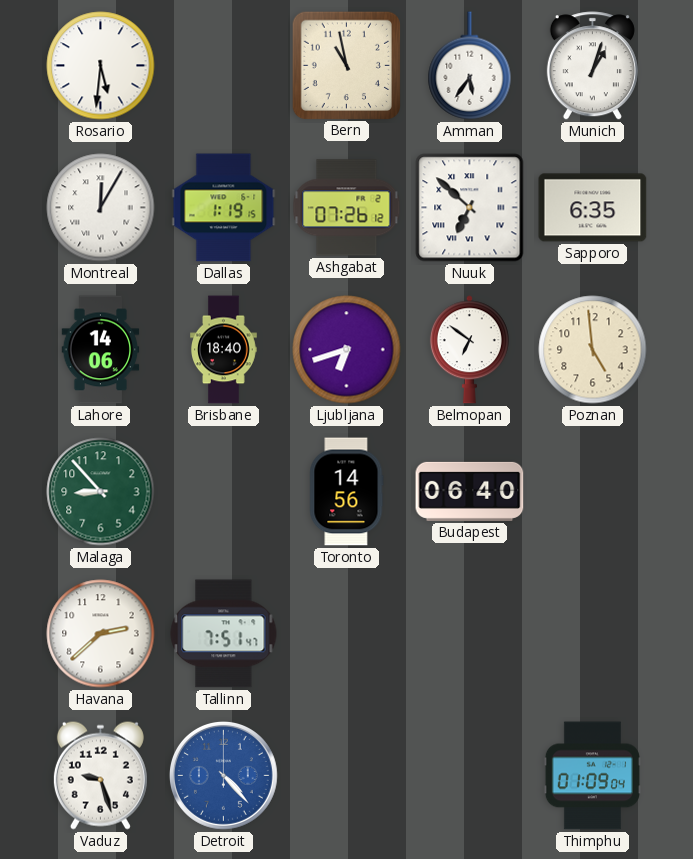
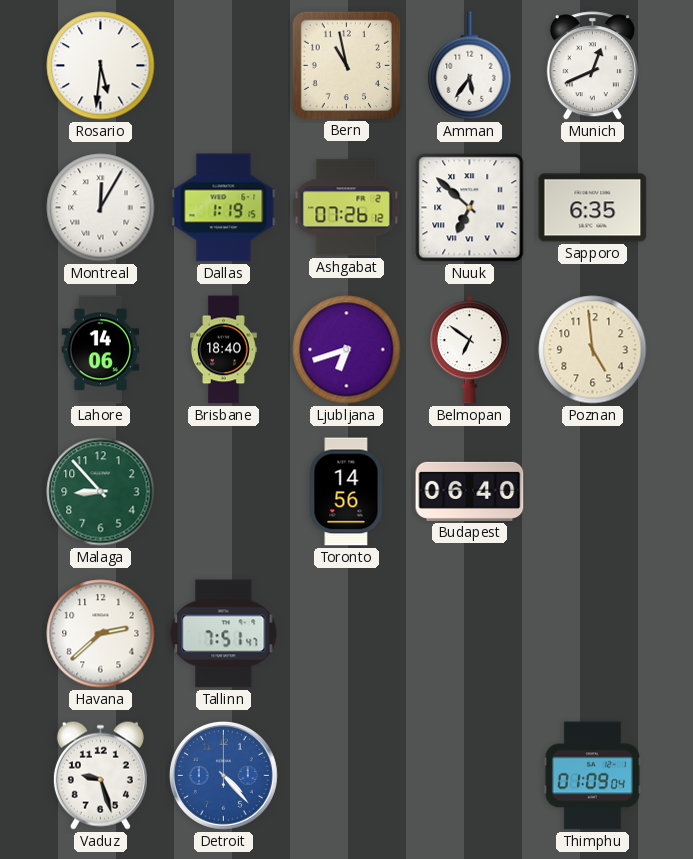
Munich: 1:03 -> 12:41 (592, 66)
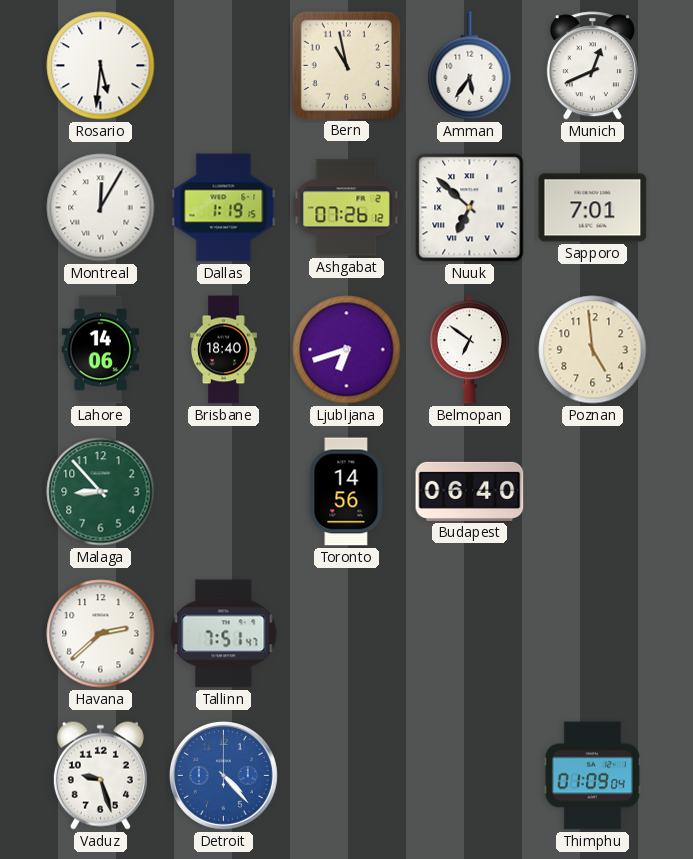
Sapporo: 6:35 -> 7:01 (593, 208)
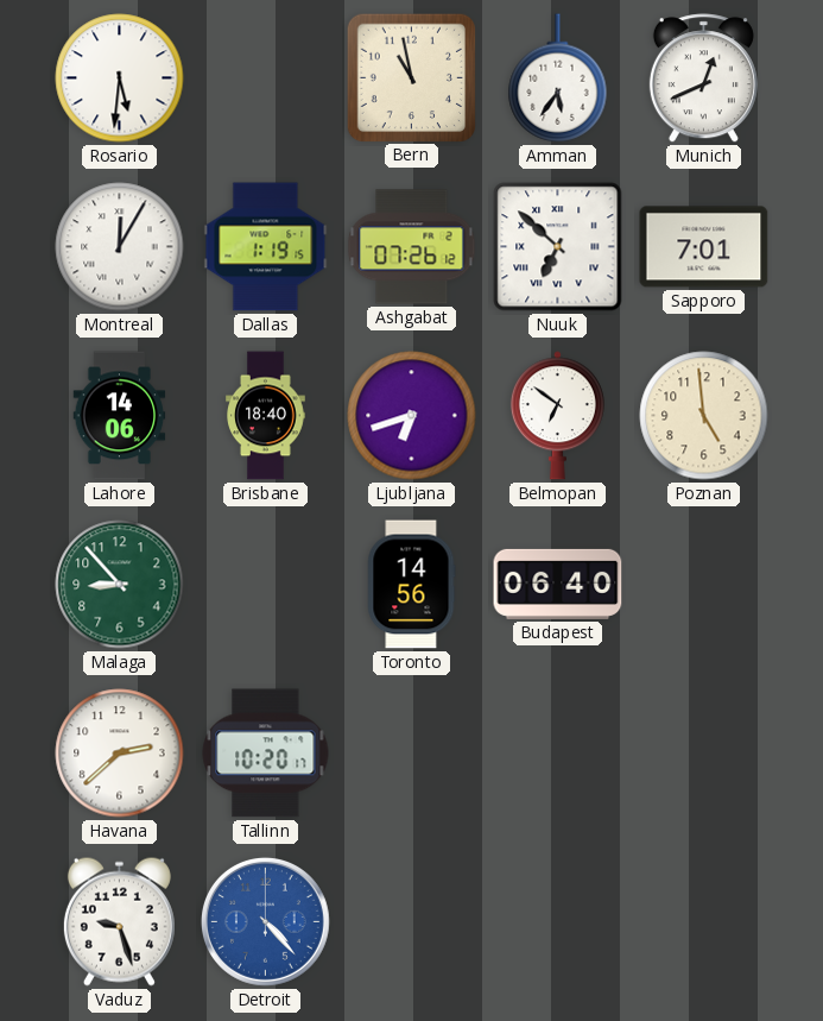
Tallinn: 7:51 -> 10:20 (266, 754)
Thimphu: 01:09 -> none (592, 776)
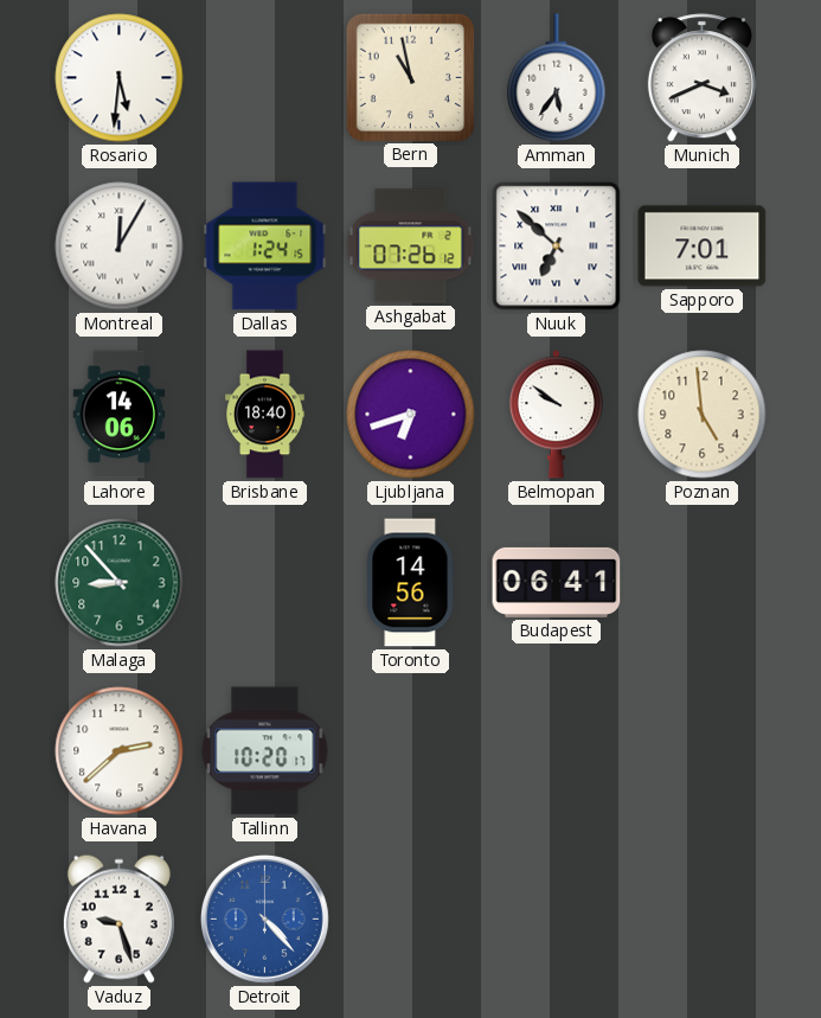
Munich: 12:41 -> 3:41 (701, 78)
Dallas: 1:19 -> 1:24 (265, 247)
Belmopan: 6:51 -> 9:51 (556, 415)
Budapest: 06:40 -> 06:41 (557, 582)
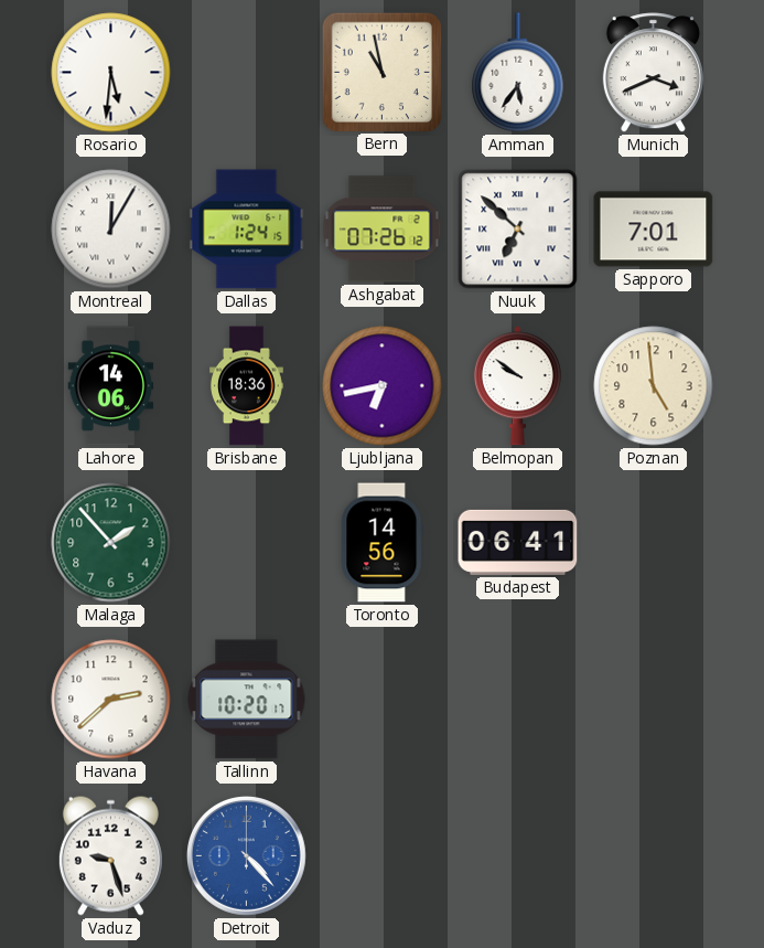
Brisbane: 18:40 -> 18:36 (247, 386)
Ljubljana: 6:42 -> 6:43 (383, 386)
Malaga: 8:53 -> 1:53 (111, 543)
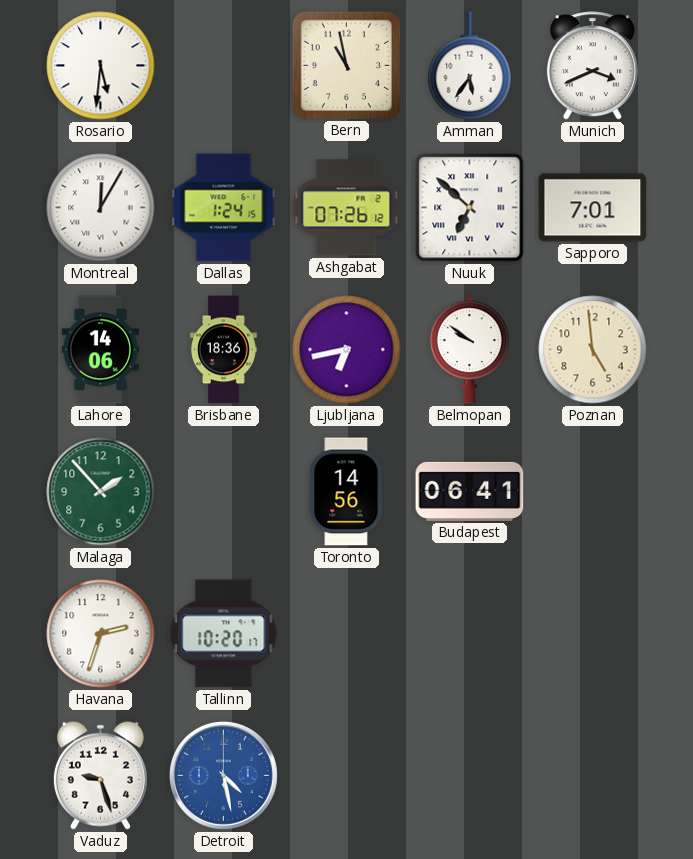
Havana: 2:38 -> 2:33 (101, 634)
Detroit: 4:23 -> 4:28 (223, 775)
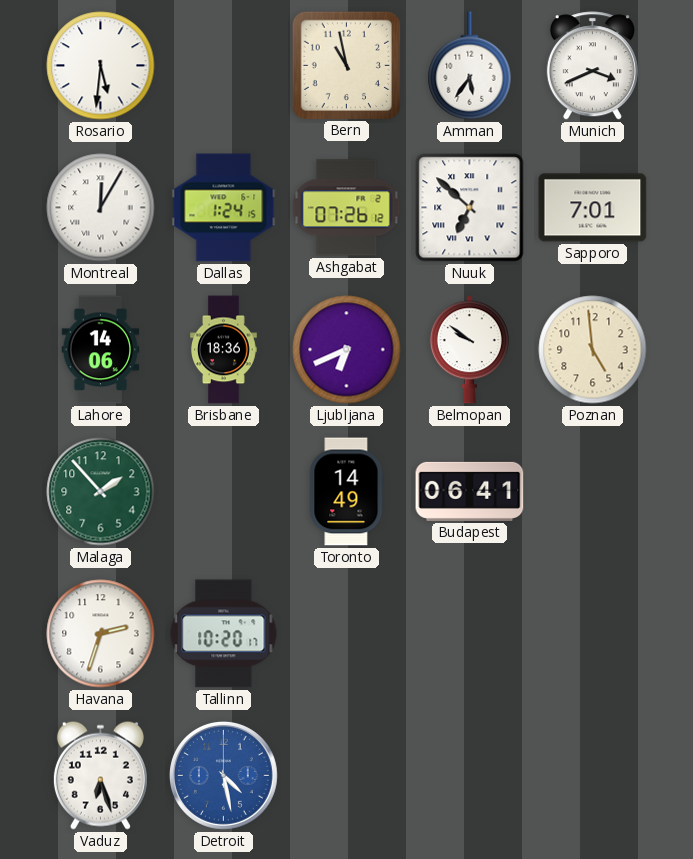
Ljubljana: 6:43 -> 6:41 (347, 350)
Toronto: 14:56 -> 14:49 (347, 492)
Vaduz: 9:27 -> 6:27 (100, 775)
